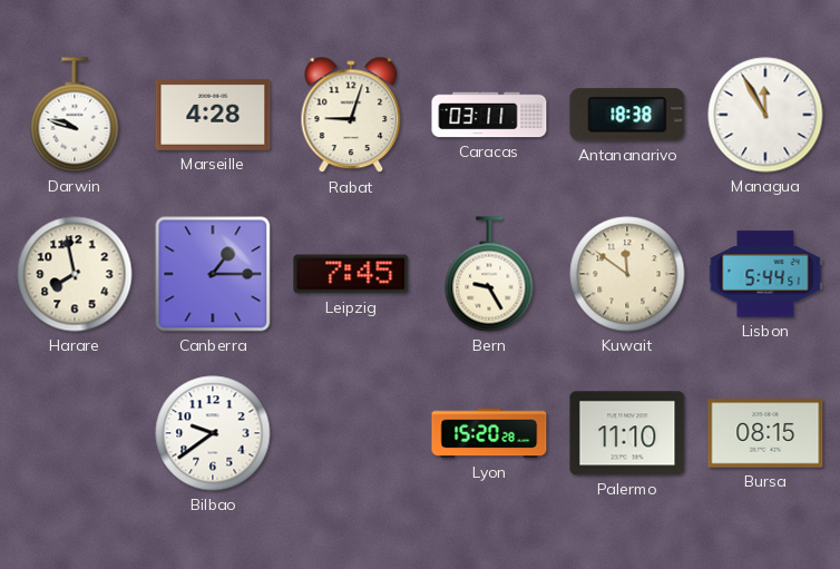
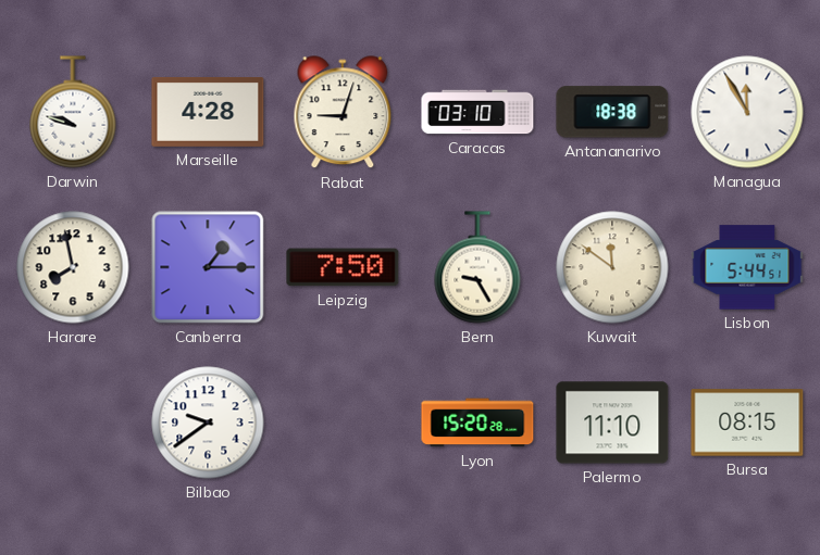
Caracas: 03:11 -> 03:10 (477, 112)
Leipzig: 7:45 -> 7:50 (343, 267)
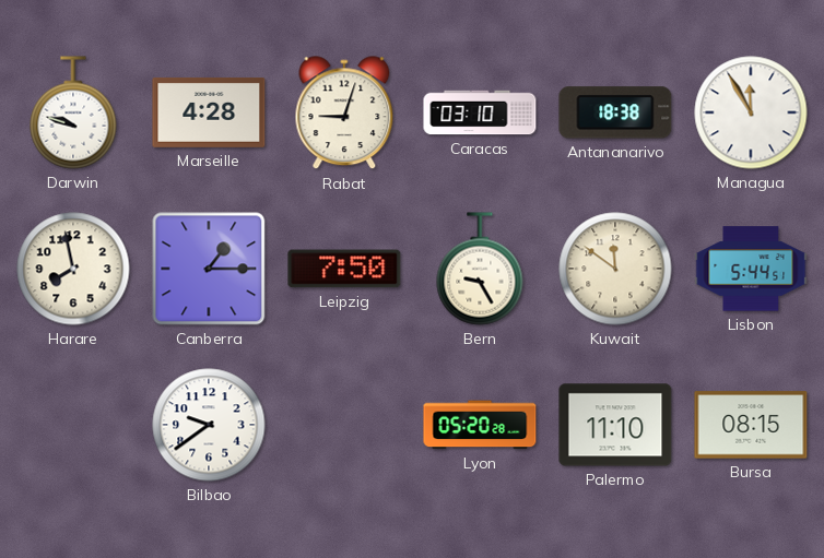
Lyon: 15:20 -> 05:20 (480, 425)
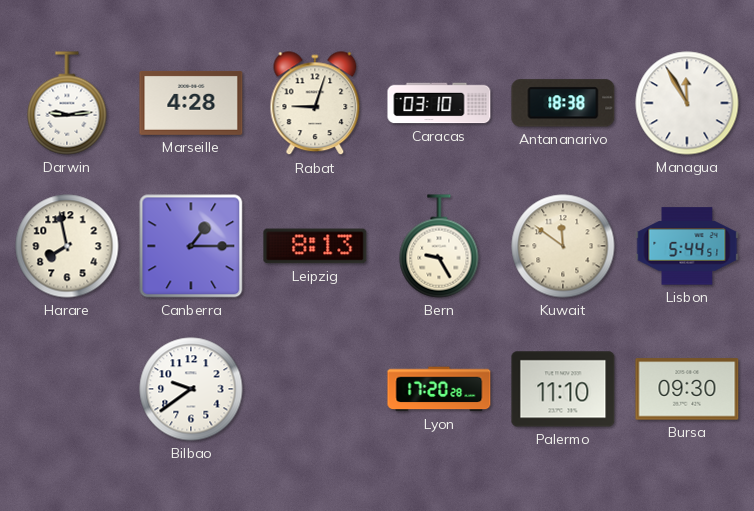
Darwin: 9:48 -> 9:14 (67, 103)
Leipzig: 7:50 -> 8:13 (315, 246)
Lyon: 05:20 -> 17:20 (439, 389)
Bursa: 08:15 -> 09:30 (687, 389)
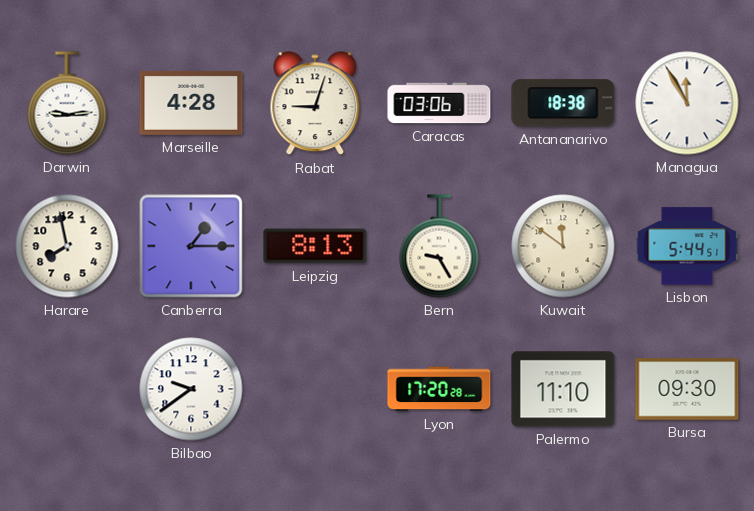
Caracas: 03:10 -> 03:06 (439, 103)
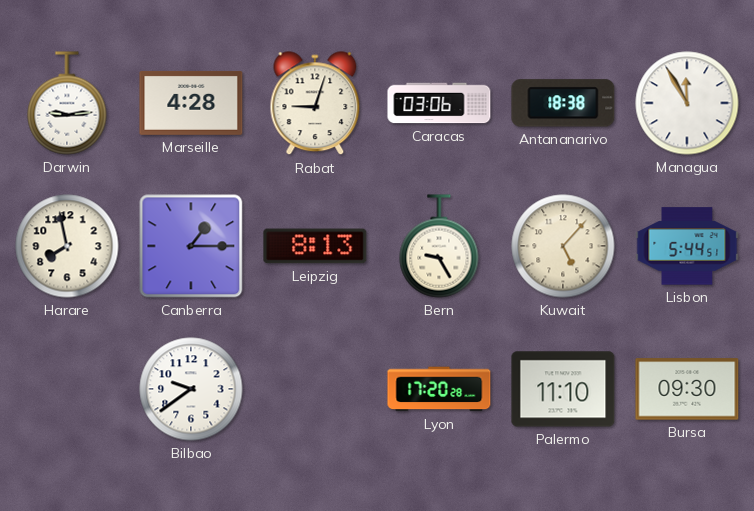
Kuwait: 11:51 -> 5:07 (563, 246)
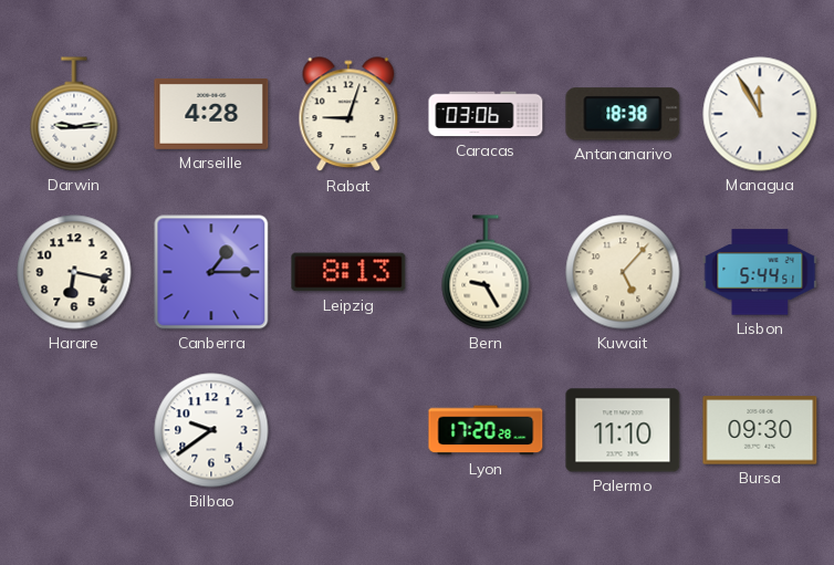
Harare: 7:58 -> 6:17 (74, 272)
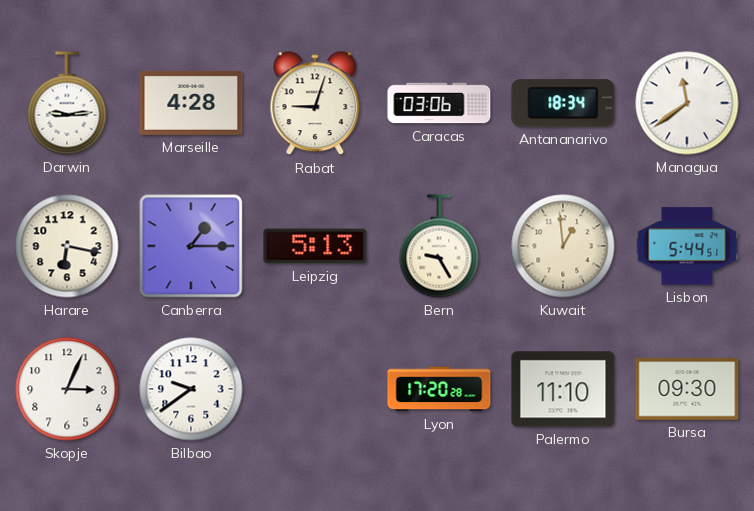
Antananarivo: 18:38 -> 18:34 (563, 103)
Managua: 11:55 -> 11:39 (687, 103)
Leipzig: 8:13 -> 5:13 (315, 246)
Kuwait: 5:07 -> 12:59 (563, 246)
Skopje: none -> 3:04 (67, 389)
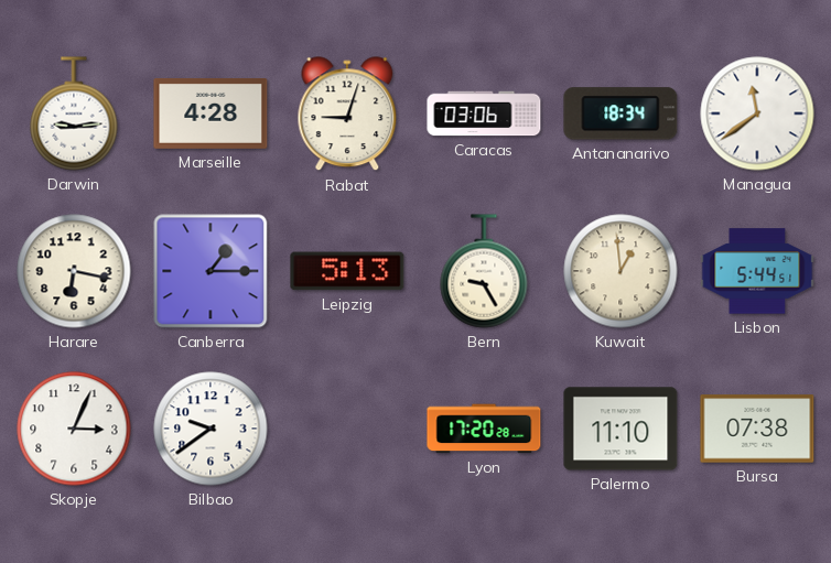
Bursa: 09:30 -> 07:38 (757, 429)
